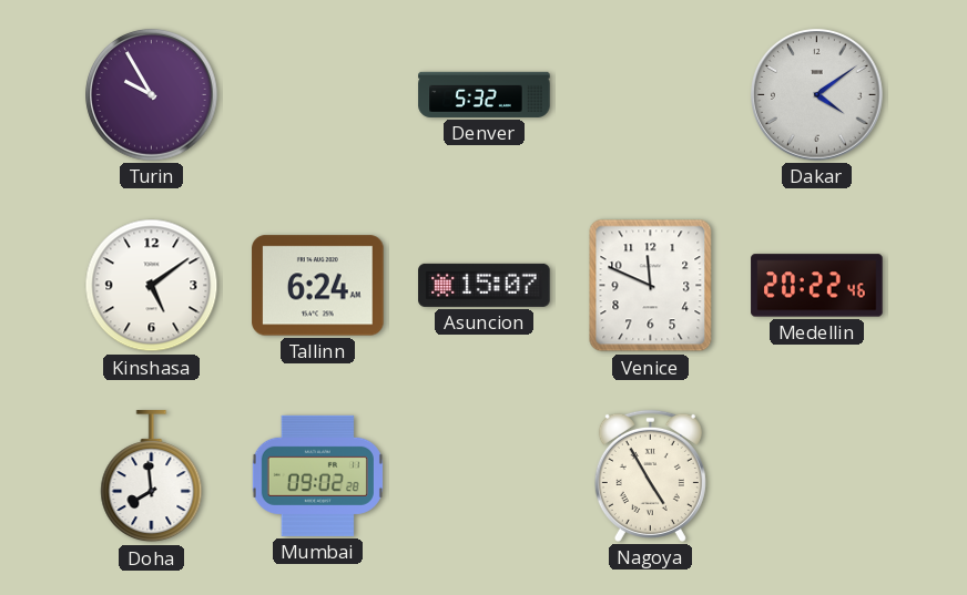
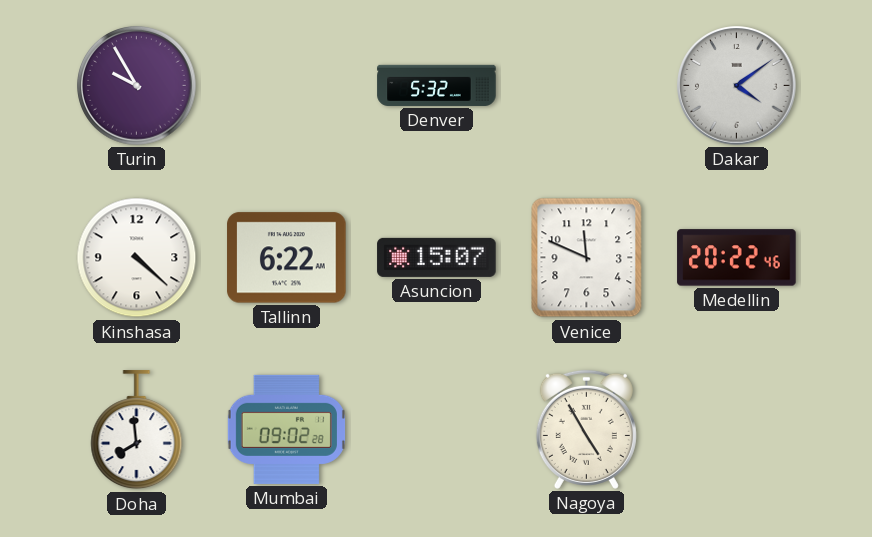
Kinshasa: 5:09 -> 4:22 (137, 258)
Tallinn: 6:24 -> 6:22 (287, 258)
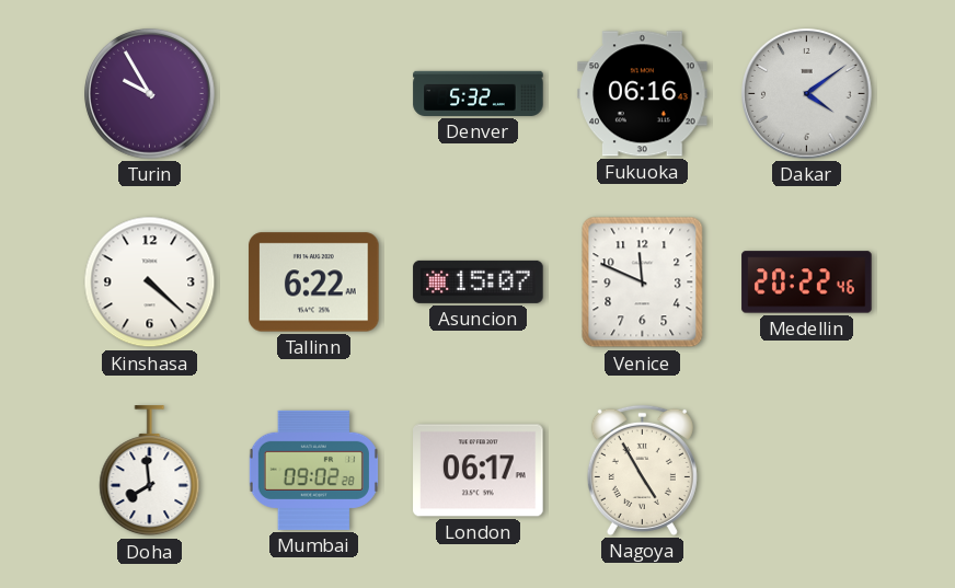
Fukuoka: none -> 06:16 (643, 94)
London: none -> 06:17 (479, 471)
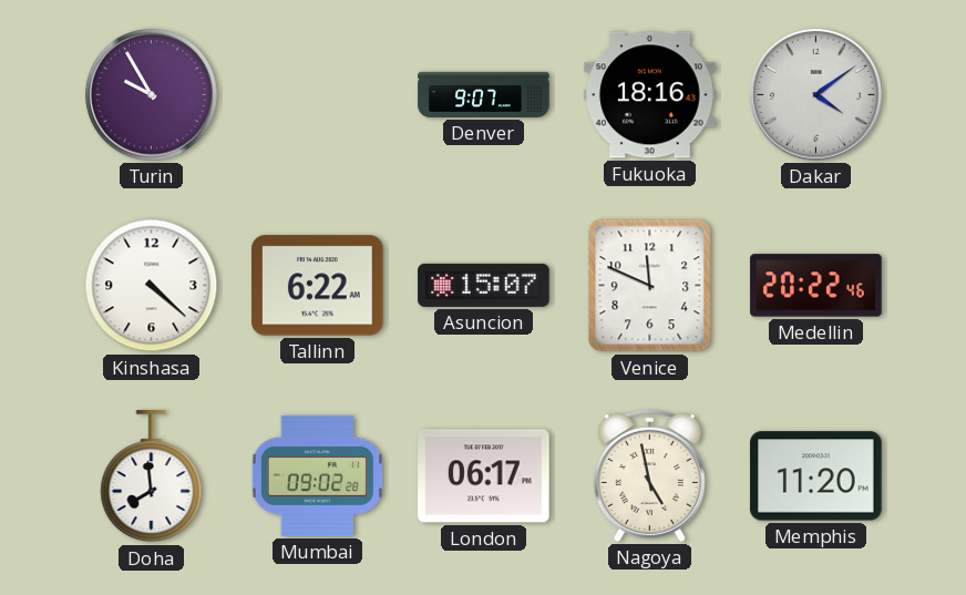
Denver: 5:32 -> 9:07 (484, 94)
Fukuoka: 06:16 -> 18:16 (650, 95)
Nagoya: 4:55 -> 4:58 (649, 475)
Memphis: none -> 11:20 (816, 476)
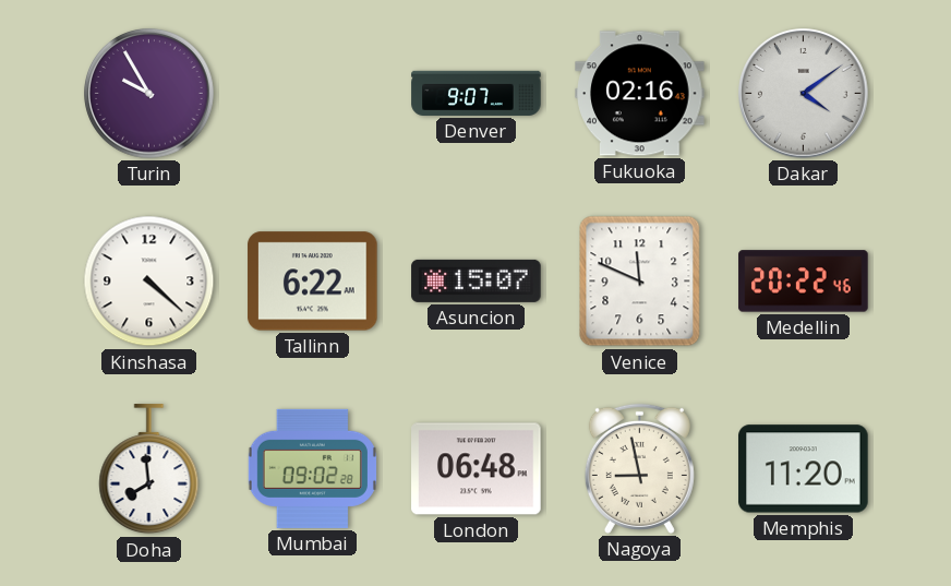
Fukuoka: 18:16 -> 02:16 (640, 94)
London: 06:17 -> 06:48 (477, 469)
Nagoya: 4:58 -> 8:58 (639, 468)
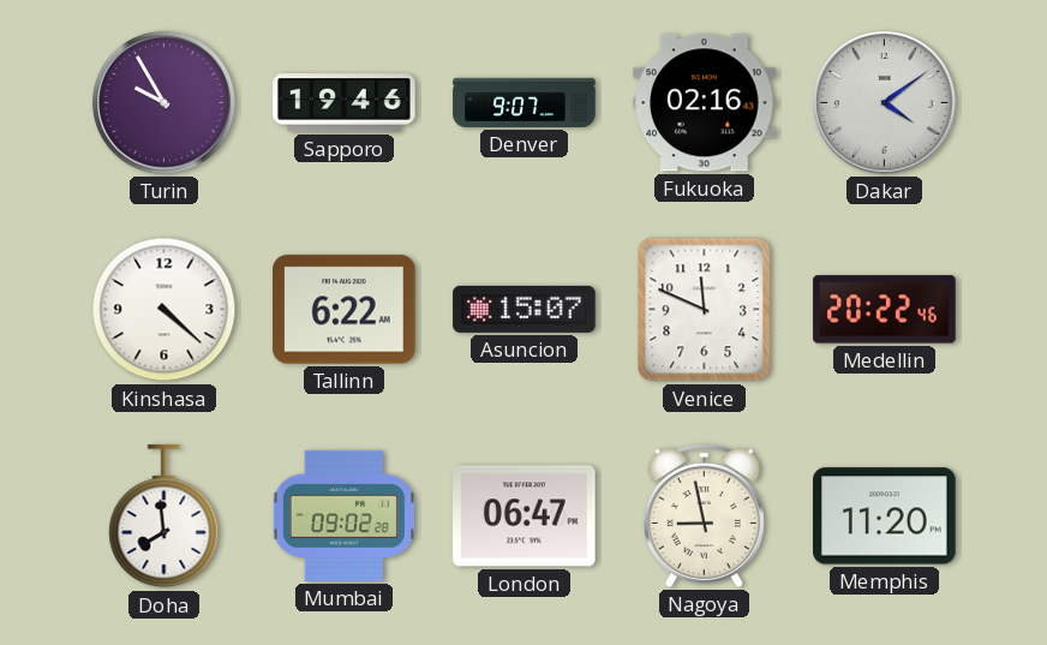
Sapporo: none -> 19:46 (345, 103)
London: 06:48 -> 06:47 (525, 516)
